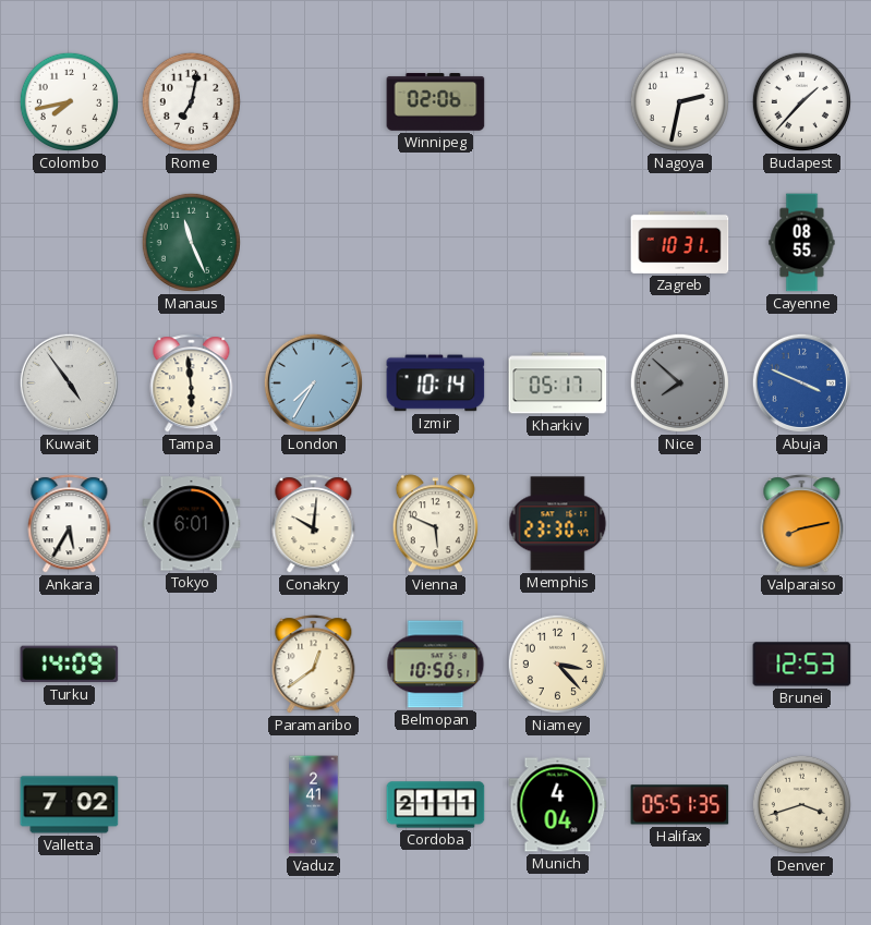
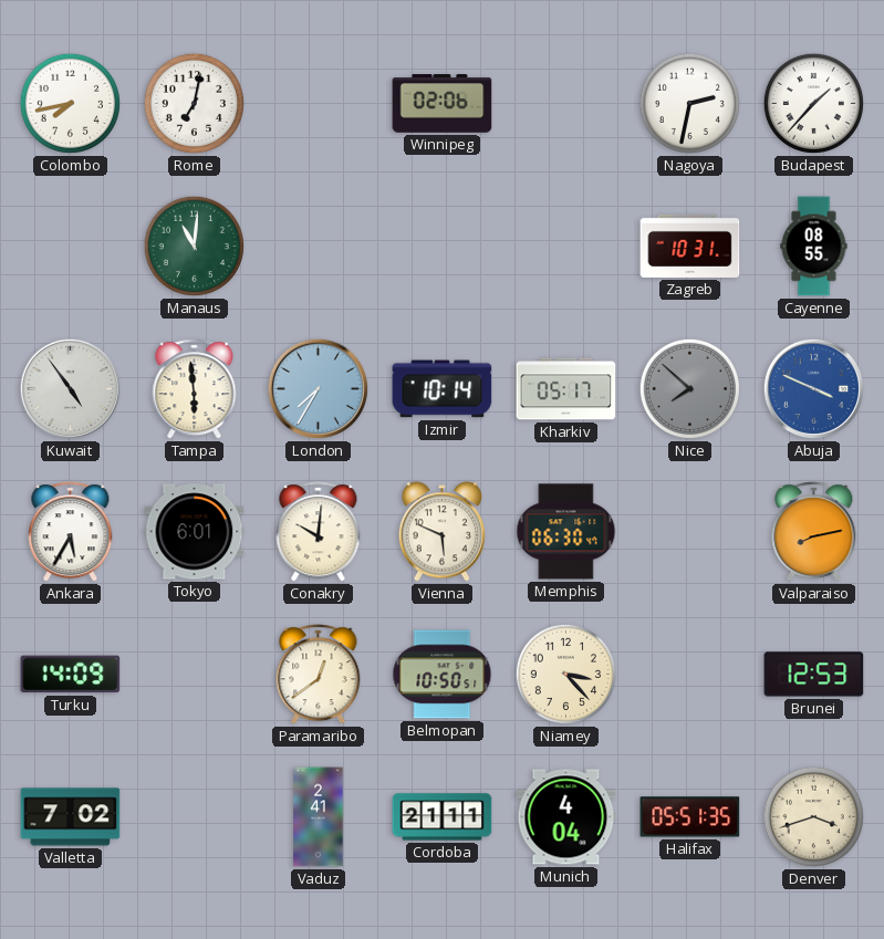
Manaus: 11:26 -> 11:01 (194, 246)
Memphis: 23:30 -> 06:30 (566, 532)
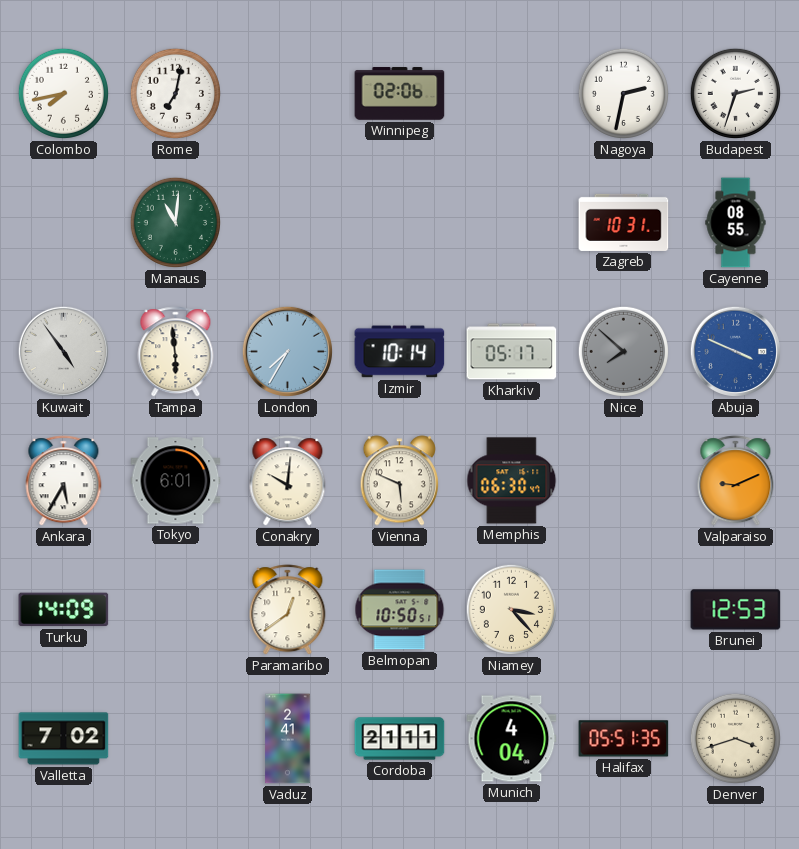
Budapest: 1:37 -> 2:33 (735, 93)
Valparaiso: 8:13 -> 9:11 (736, 481)
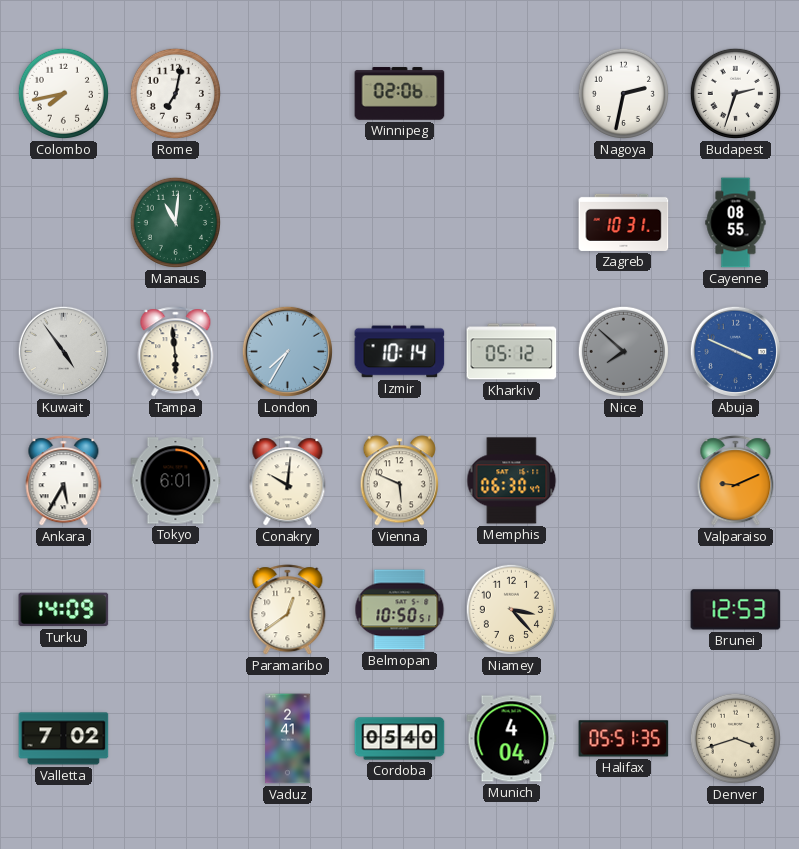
Kharkiv: 05:17 -> 05:12 (512, 352)
Cordoba: 21:11 -> 05:40 (400, 739)
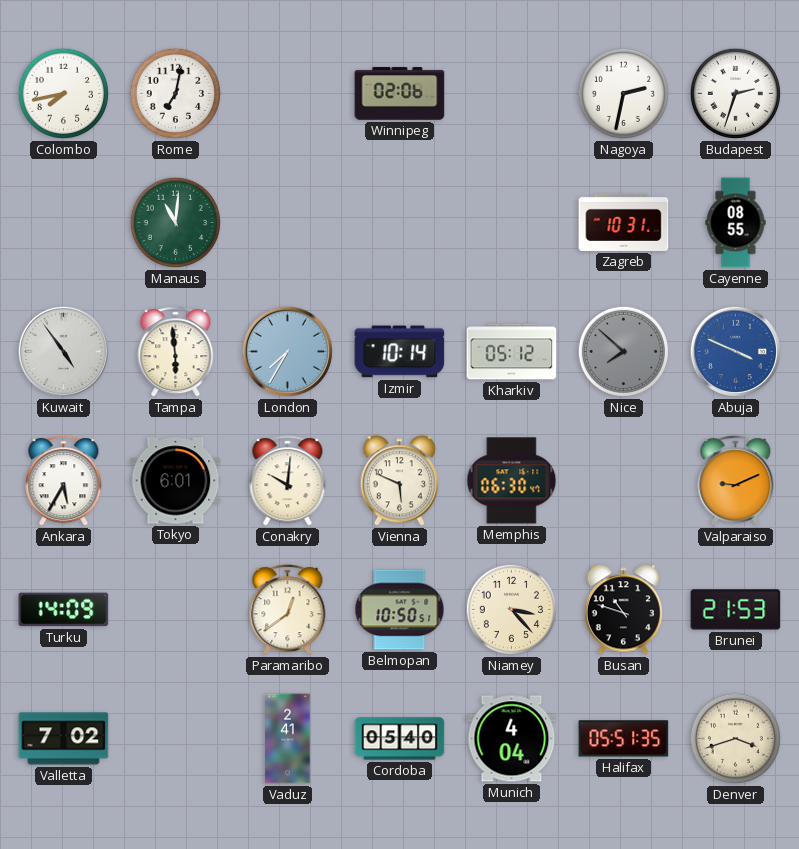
Busan: none -> 10:48 (623, 610)
Brunei: 12:53 -> 21:53 (736, 610)
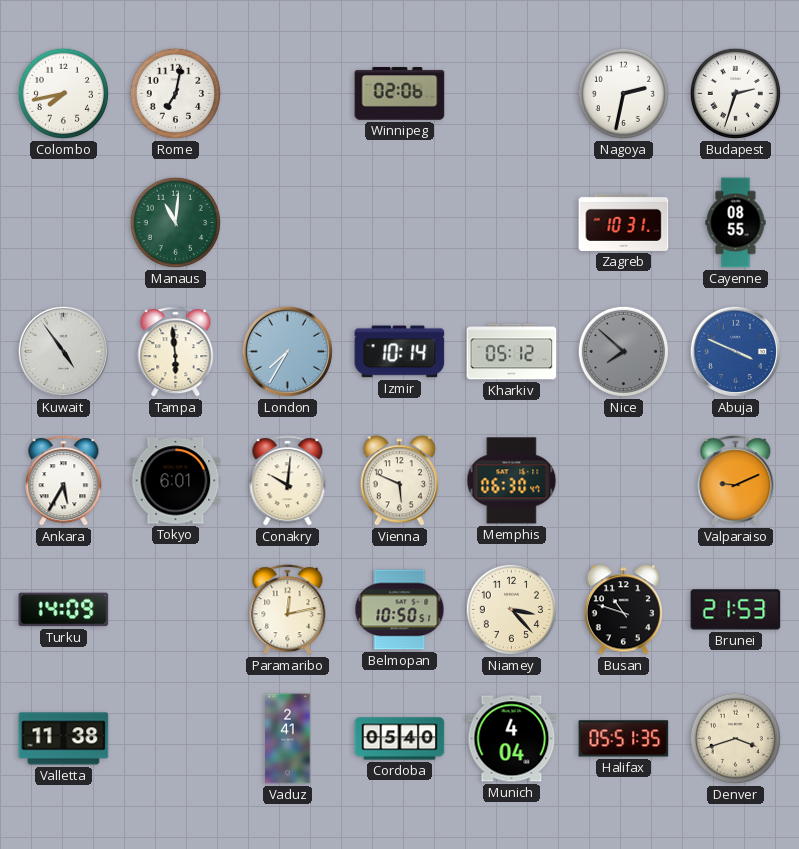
Paramaribo: 12:39 -> 12:13 (288, 610)
Valletta: 7:02 -> 11:38 (64, 739)
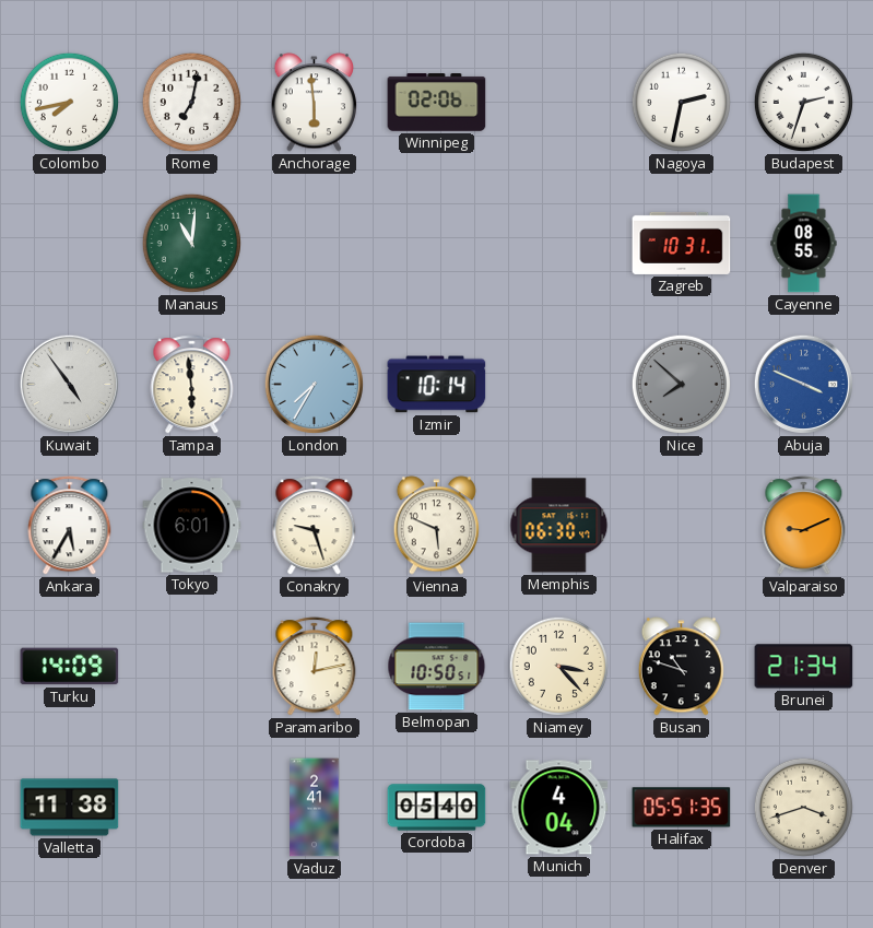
Anchorage: none -> 5:59 (314, 103)
Kharkiv: 05:12 -> none (512, 352)
Conakry: 10:01 -> 9:27 (315, 526)
Brunei: 21:53 -> 21:34 (804, 667)
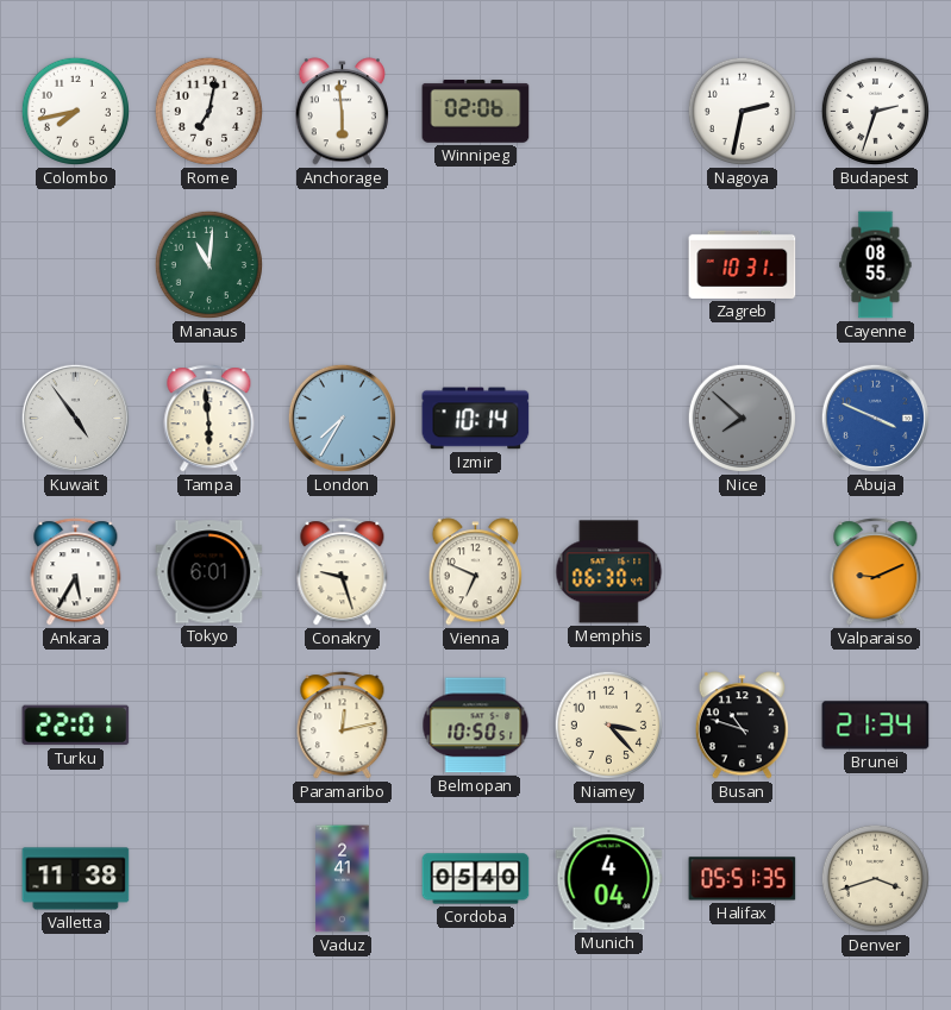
Vienna: 5:49 -> 6:49 (475, 572)
Turku: 14:09 -> 22:01 (76, 726)
